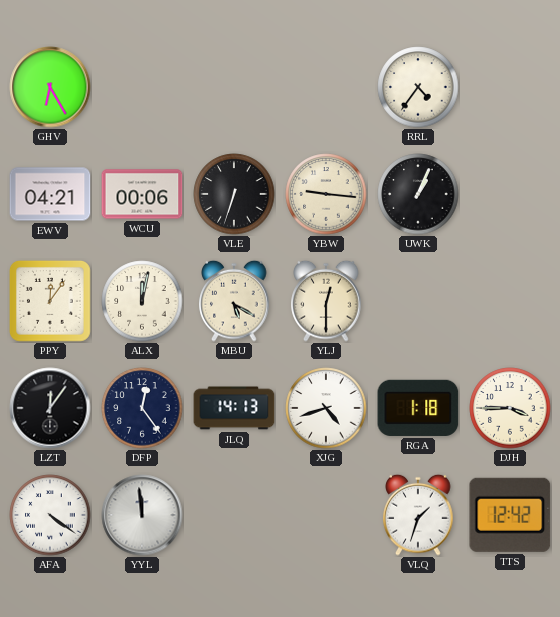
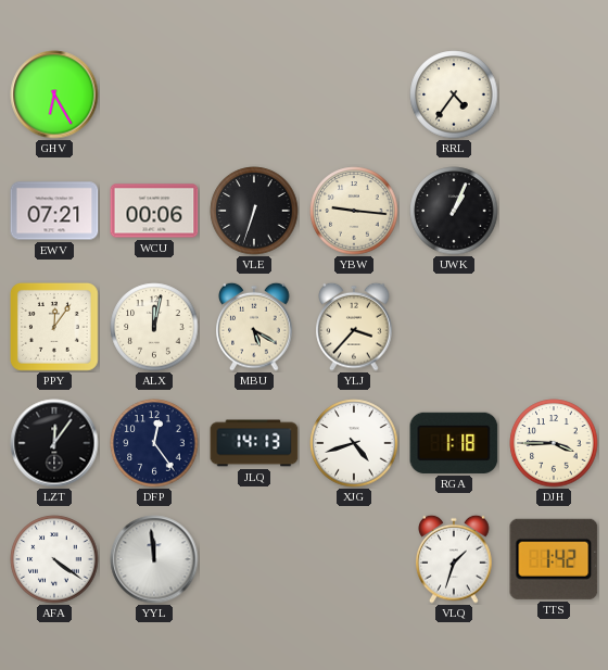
EWV: 04:21 -> 07:21 (54, 211)
YLJ: 12:30 -> 3:37 (354, 327)
TTS: 12:42 -> 1:42 (554, 559)
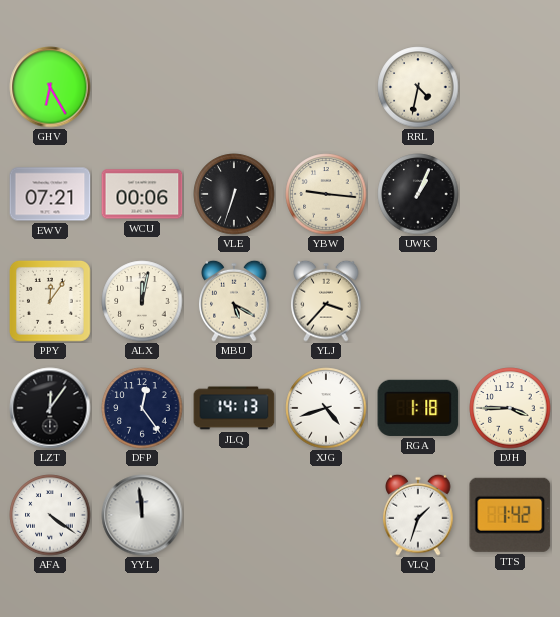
RRL: 4:36 -> 4:32 (418, 87)
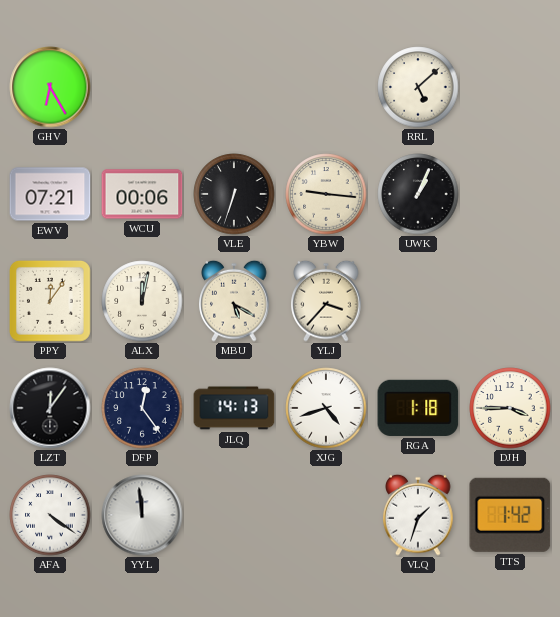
RRL: 4:32 -> 5:08 (418, 87)
